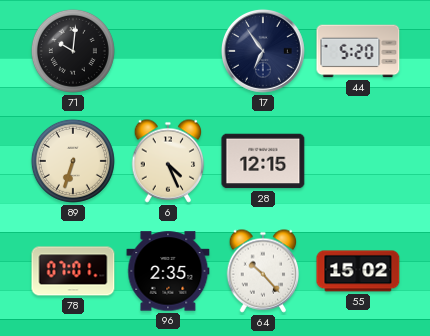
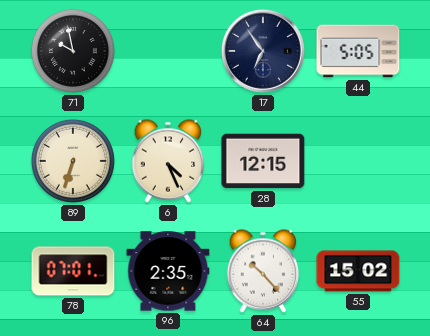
71: 10:01 -> 9:58 (73, 51)
44: 5:20 -> 5:05 (358, 51)
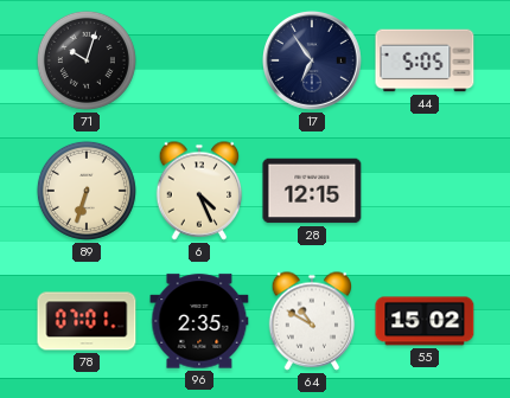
71: 9:58 -> 10:03 (87, 60)
64: 10:23 -> 10:50 (312, 321)
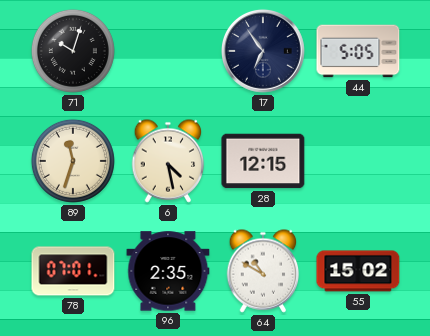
89: 6:33 -> 11:33 (73, 161)
6: 4:26 -> 4:28 (168, 161)
